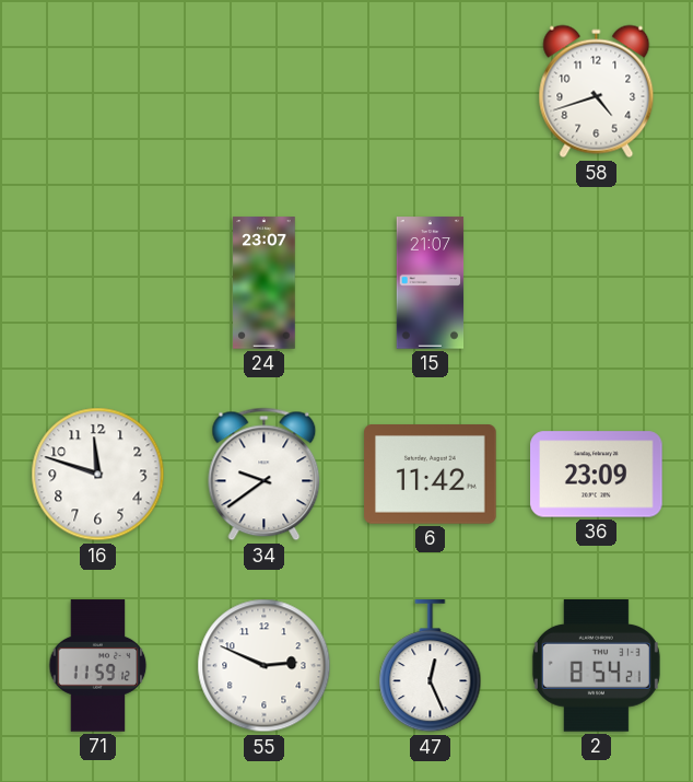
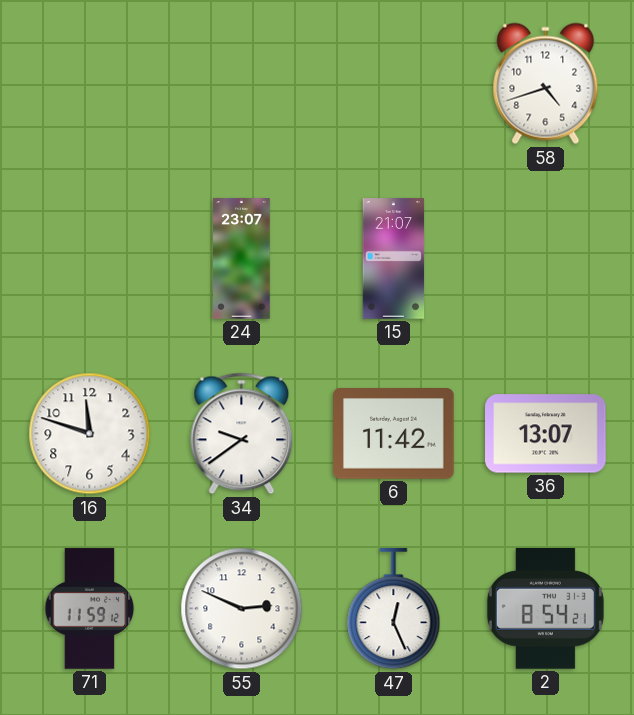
36: 23:09 -> 13:07 (546, 434)
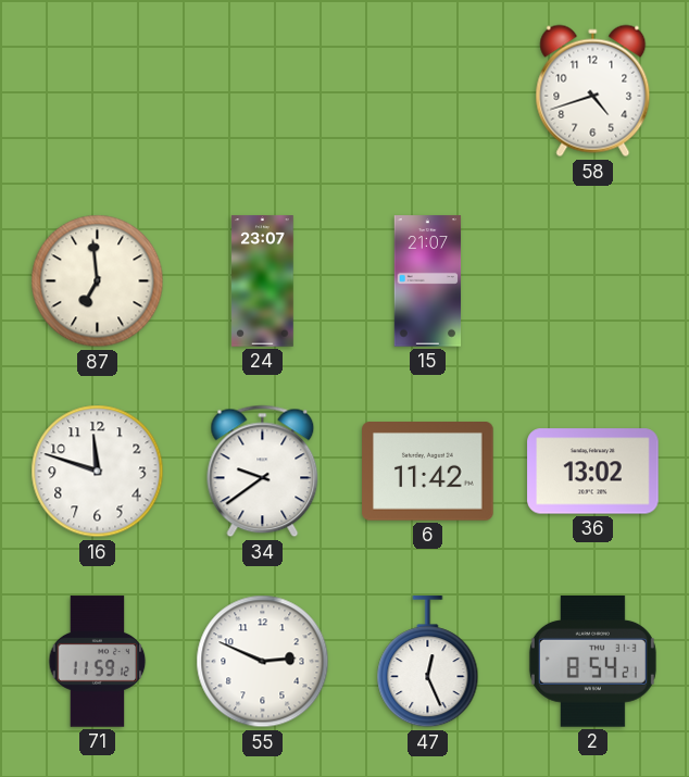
87: none -> 6:59 (98, 281)
36: 13:07 -> 13:02 (593, 472)
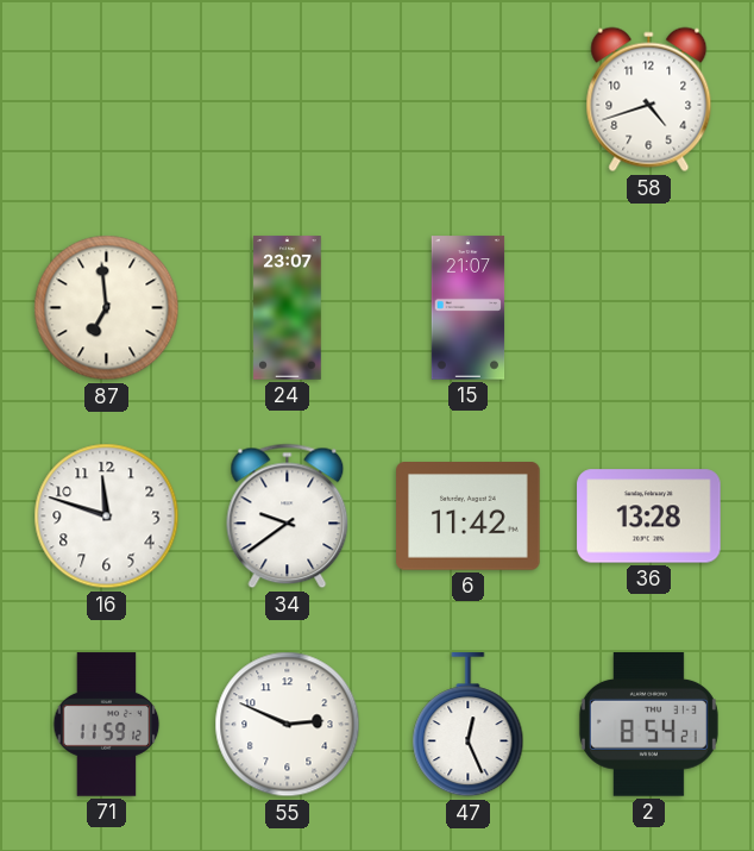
36: 13:02 -> 13:28 (649, 517)
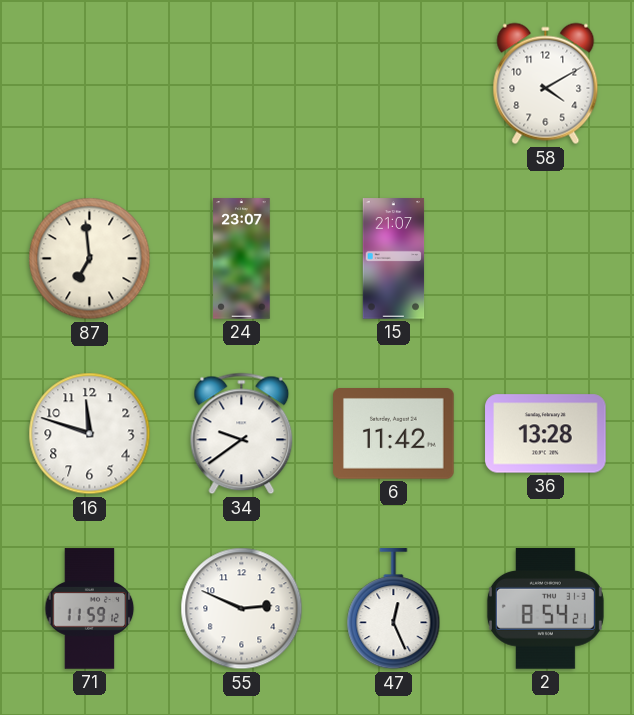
58: 4:42 -> 4:10 (546, 84)
